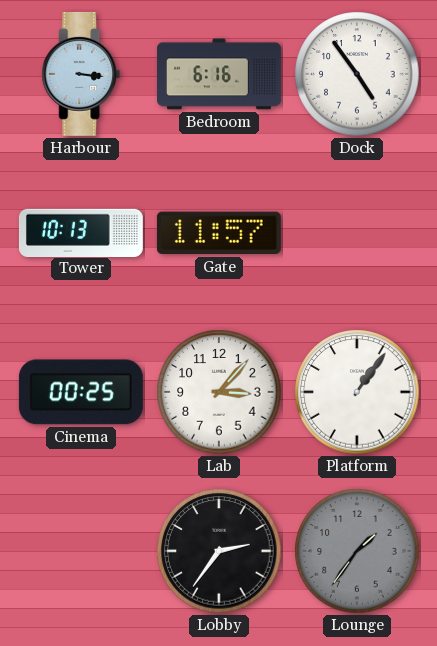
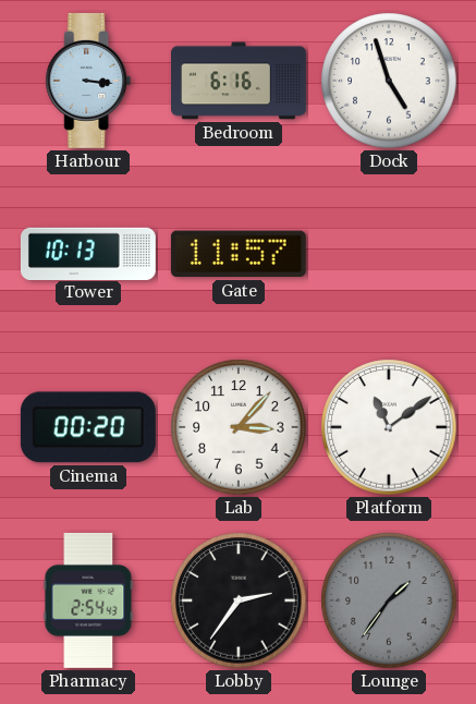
Dock: 4:54 -> 4:57 (389, 81)
Cinema: 00:25 -> 00:20 (88, 427)
Platform: 1:06 -> 11:09 (389, 427)
Pharmacy: none -> 2:54 (88, 600)
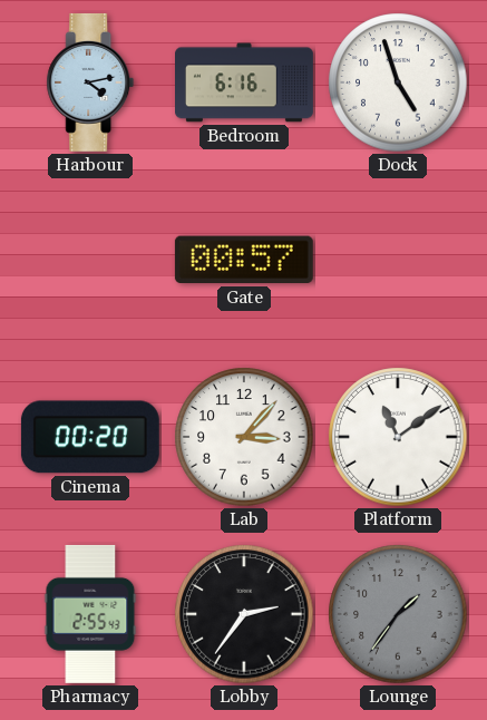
Harbour: 3:16 -> 4:13 (90, 82)
Tower: 10:13 -> none (88, 253)
Gate: 11:57 -> 00:57 (244, 260)
Pharmacy: 2:54 -> 2:55 (90, 614)
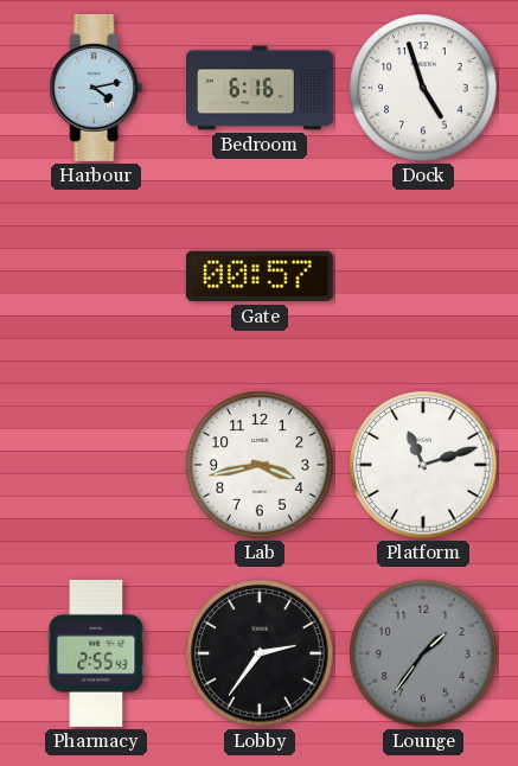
Cinema: 00:20 -> none (90, 437)
Lab: 3:07 -> 3:43 (260, 465)
Platform: 11:09 -> 11:12 (423, 465)
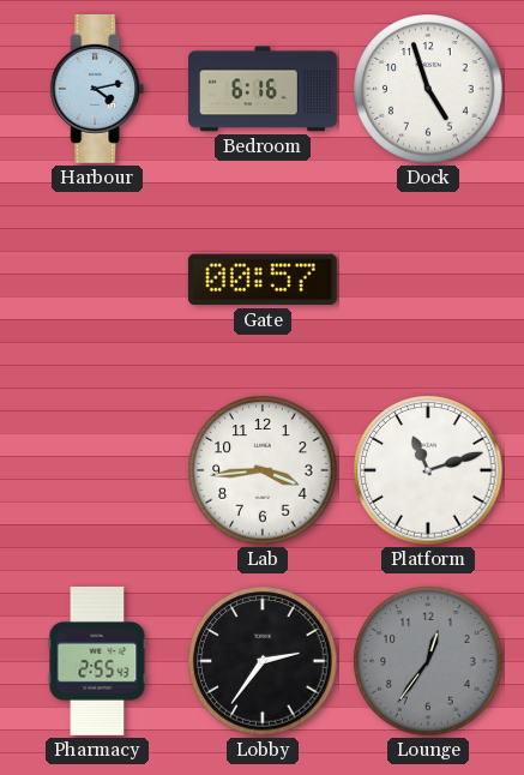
Lab: 3:43 -> 3:44 (263, 470)
Lounge: 1:36 -> 12:36 (428, 661)
